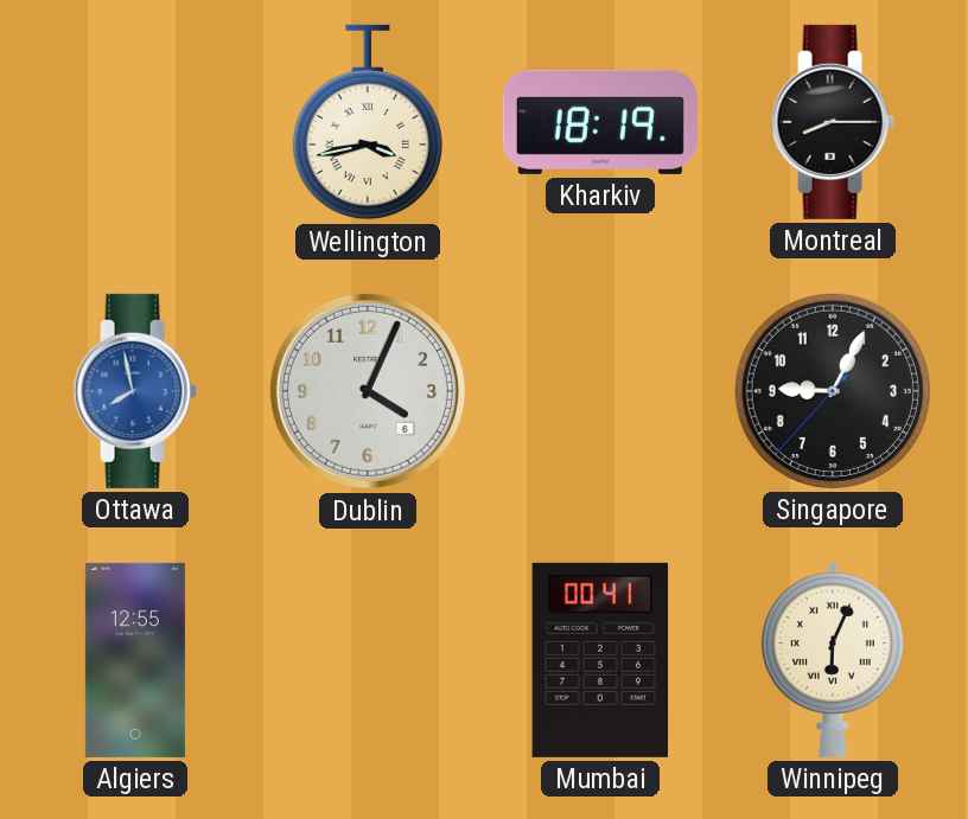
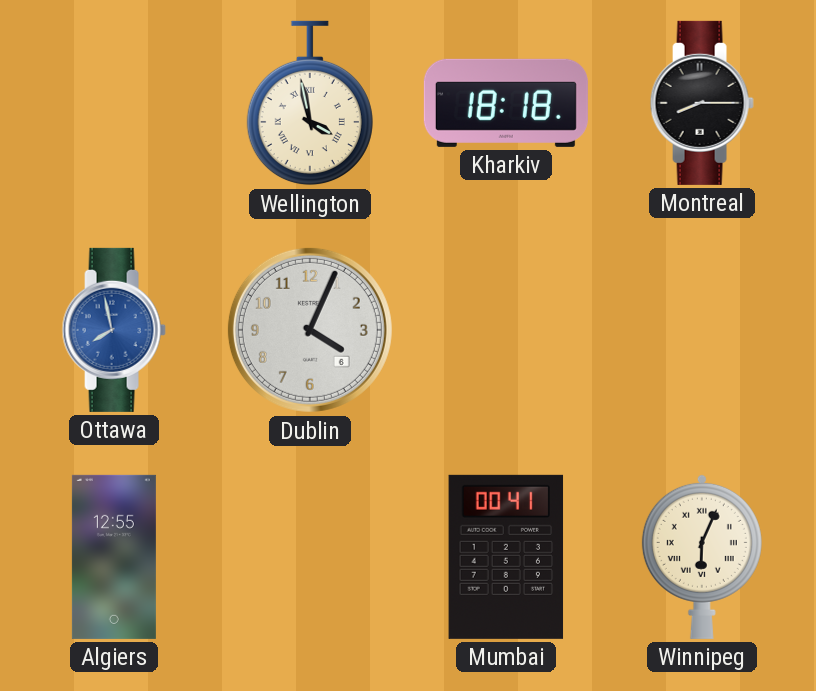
Wellington: 3:43 -> 3:58 (310, 103)
Kharkiv: 18:19 -> 18:18 (506, 103)
Singapore: 9:04 -> none (833, 391)
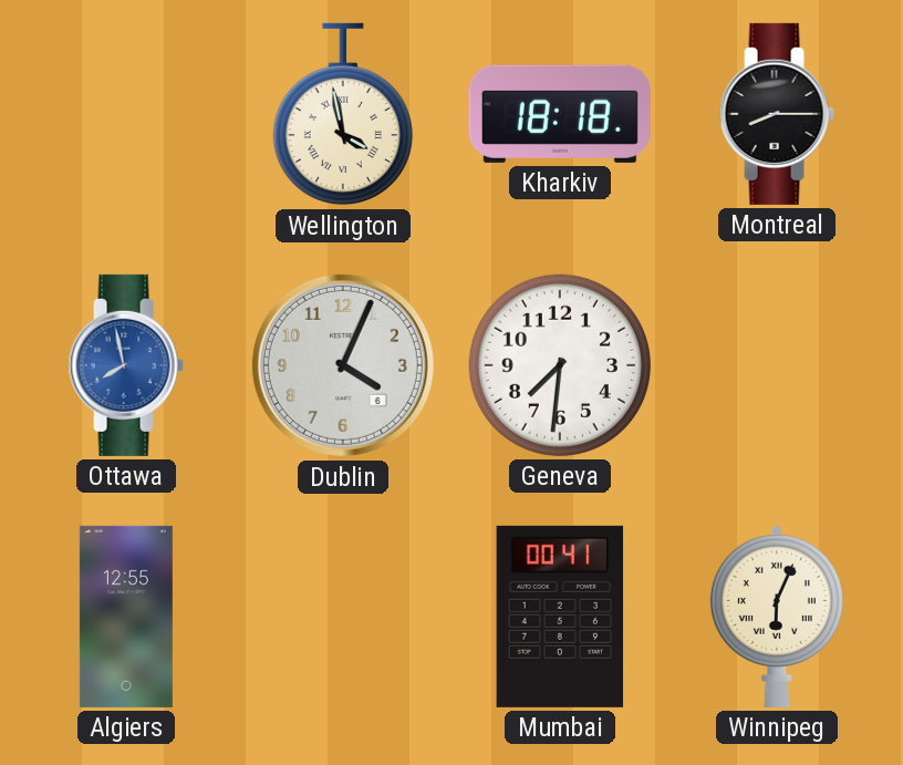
Geneva: none -> 7:31 (560, 365)
